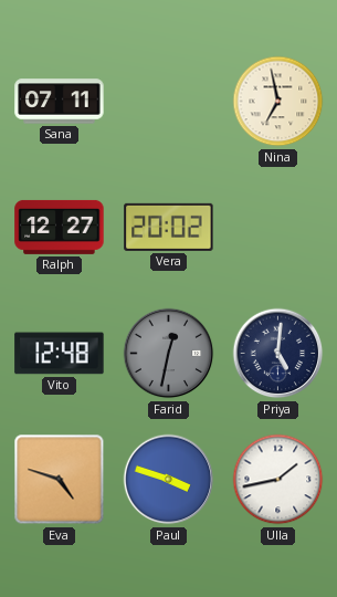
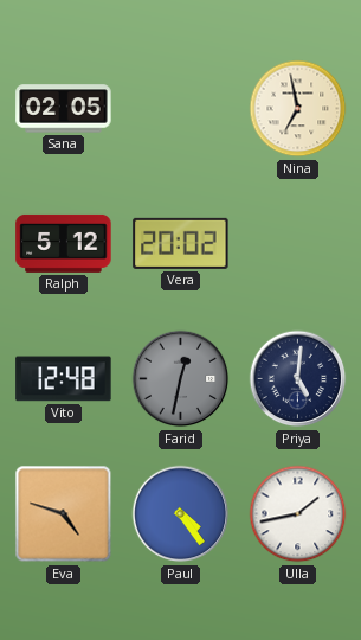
Sana: 07:11 -> 02:05 (64, 109)
Ralph: 12:27 -> 5:12 (64, 243)
Paul: 3:48 -> 4:24 (181, 514)
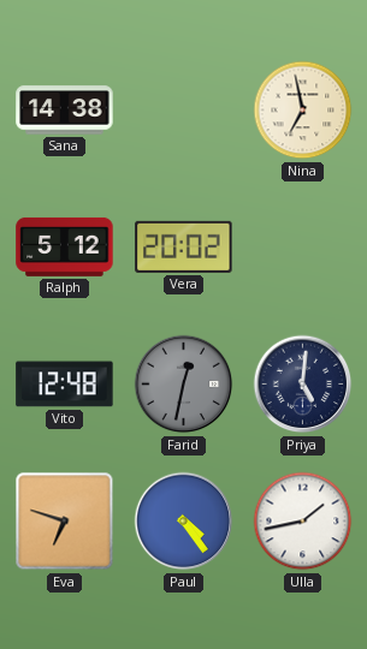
Sana: 02:05 -> 14:38 (65, 111)
Eva: 4:48 -> 6:48 (65, 522)
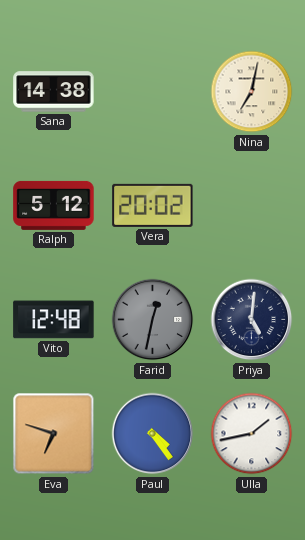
Nina: 6:58 -> 7:02 (252, 92)
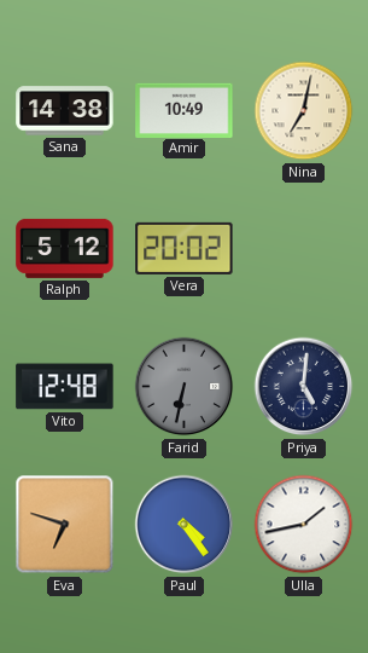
Amir: none -> 10:49 (185, 110)
Farid: 12:32 -> 6:32 (185, 387)
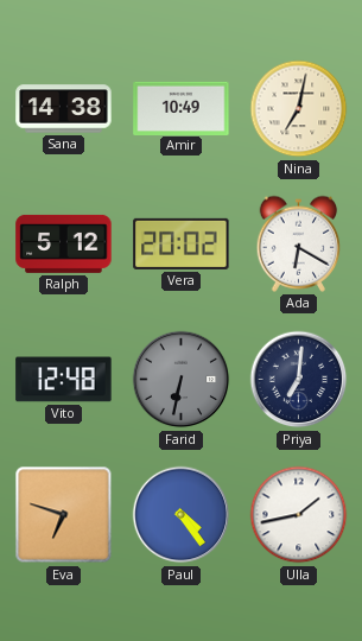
Ada: none -> 6:20 (299, 243)
Priya: 5:01 -> 7:01 (299, 380)
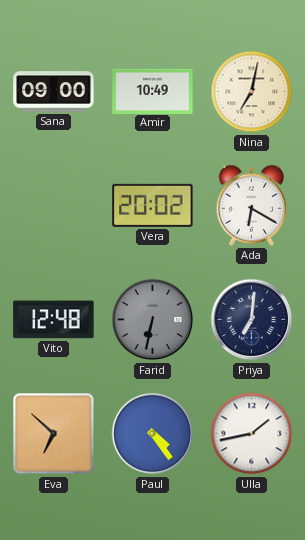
Sana: 14:38 -> 09:00 (54, 92)
Ralph: 5:12 -> none (64, 243)
Eva: 6:48 -> 6:52 (54, 434)
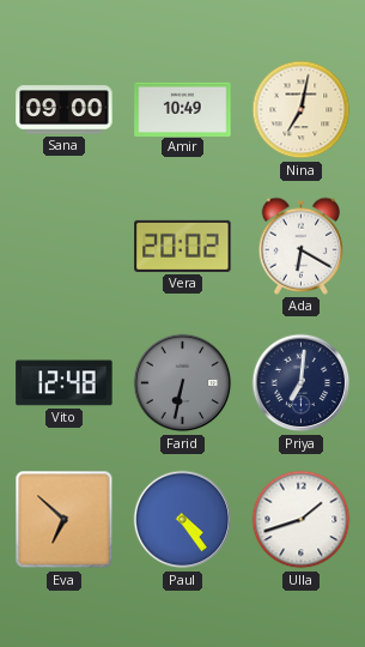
Ulla: 1:43 -> 1:42 (302, 520)
